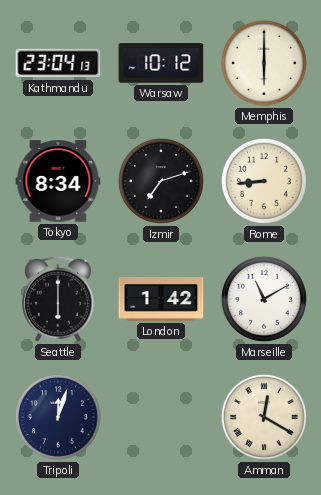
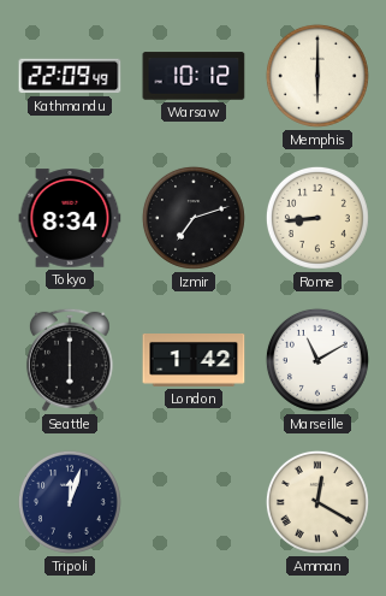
Kathmandu: 23:04 -> 22:09 (70, 76)
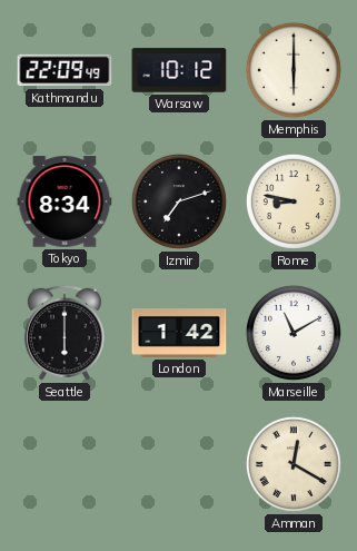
Rome: 8:44 -> 8:47 (294, 201)
Tripoli: 12:03 -> none (70, 502)
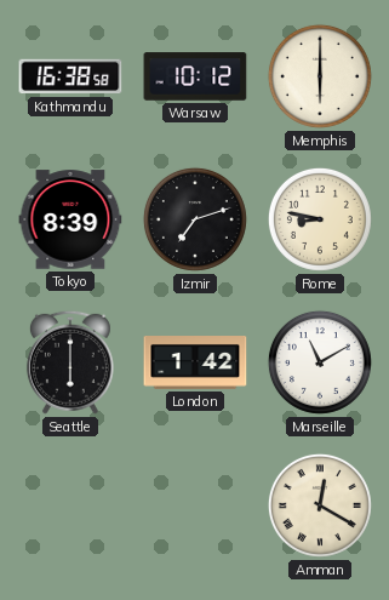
Kathmandu: 22:09 -> 16:38 (70, 76)
Tokyo: 8:34 -> 8:39 (70, 219)
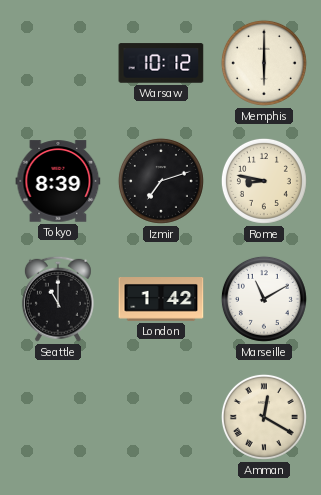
Kathmandu: 16:38 -> none (70, 76)
Seattle: 6:00 -> 11:00 (58, 299)
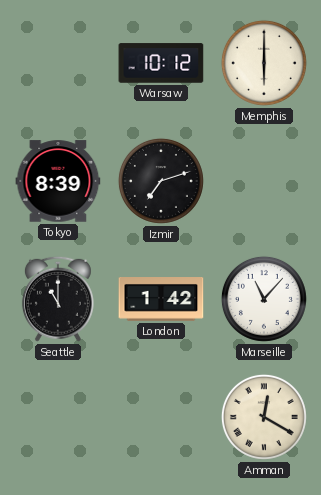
Rome: 8:47 -> none (264, 181)
Marseille: 11:10 -> 11:07 (264, 299)
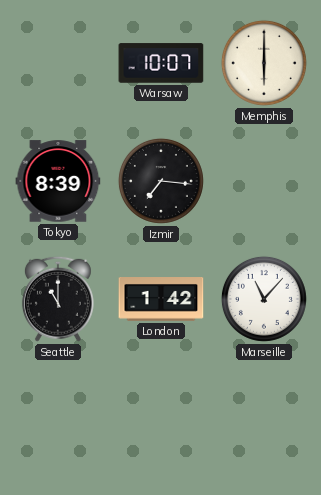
Warsaw: 10:12 -> 10:07 (161, 63)
Izmir: 7:12 -> 7:16 (161, 181)
Amman: 12:20 -> none (264, 417)
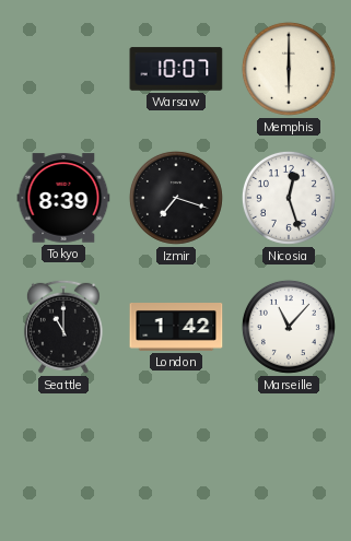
Izmir: 7:16 -> 7:18 (176, 198)
Nicosia: none -> 12:27 (289, 198)
